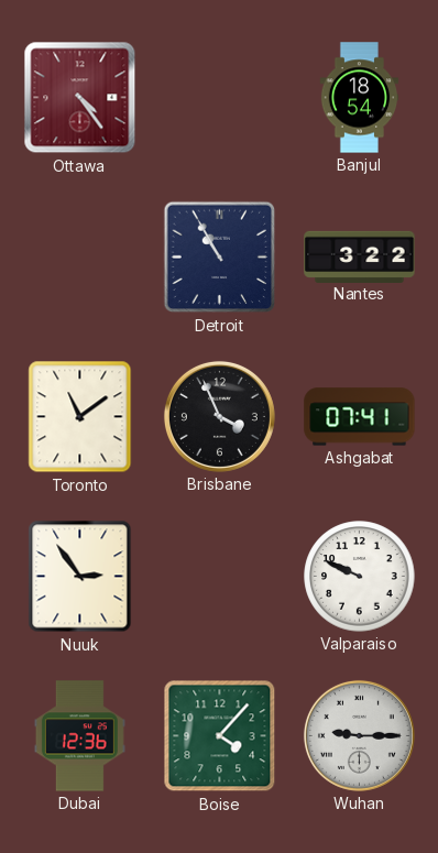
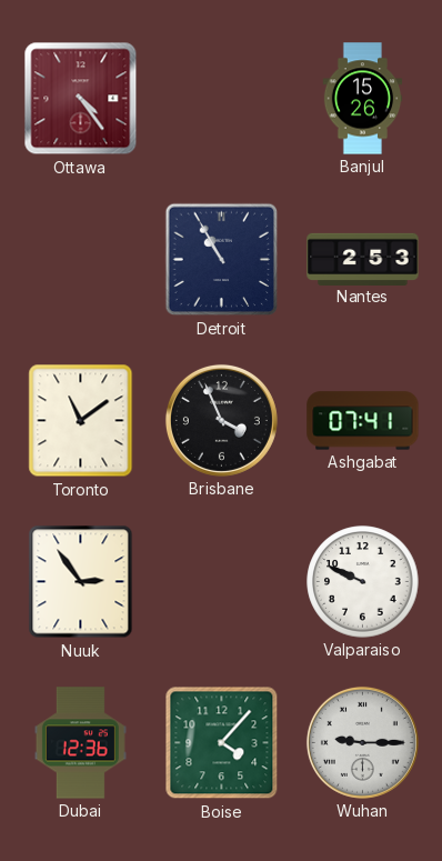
Banjul: 18:54 -> 15:26 (363, 99)
Nantes: 3:22 -> 2:53 (363, 259)
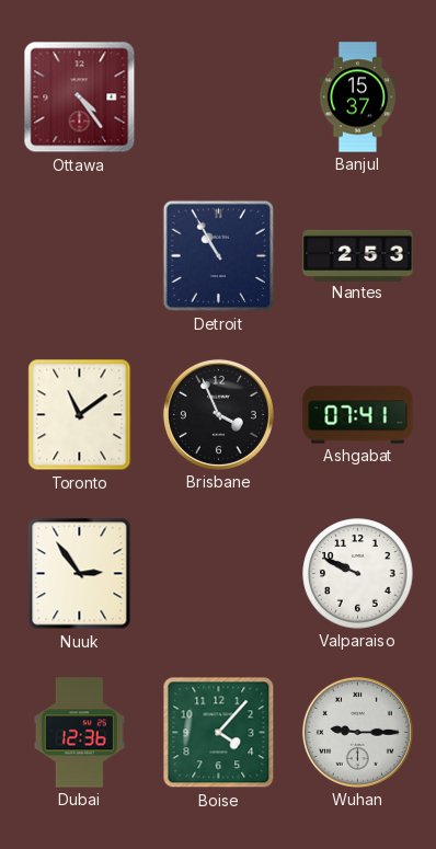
Banjul: 15:26 -> 15:37 (358, 97)
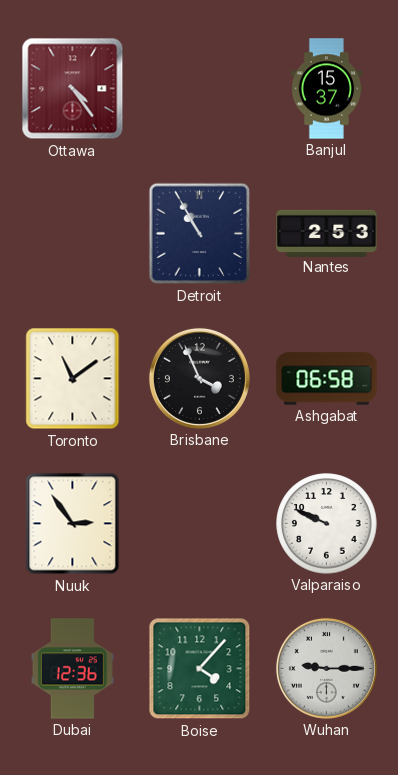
Ashgabat: 07:41 -> 06:58 (327, 379)
